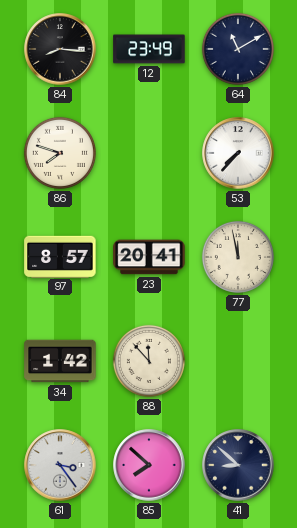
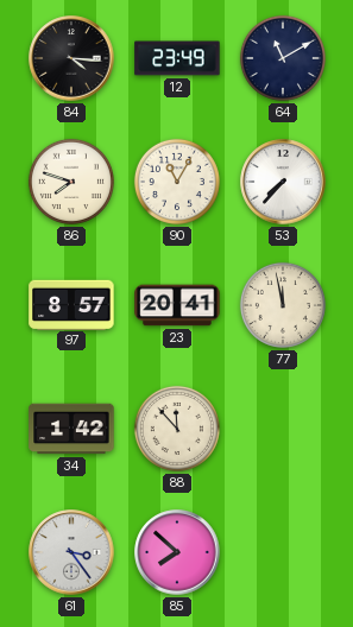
84: 8:16 -> 4:16 (71, 58)
90: none -> 11:05 (177, 182)
41: 8:52 -> none (238, 465)
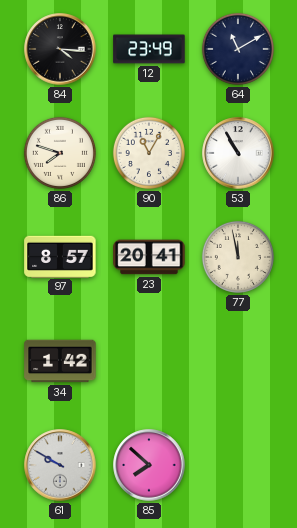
53: 7:37 -> 10:55 (238, 153)
88: 11:53 -> none (177, 429)
61: 3:24 -> 9:50 (60, 465)
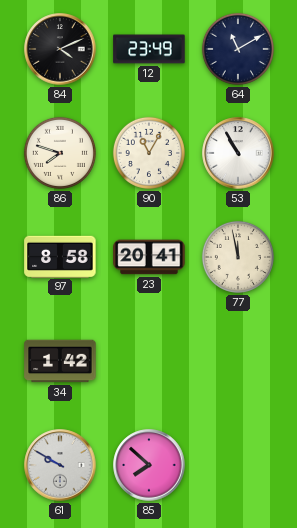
84: 4:16 -> 4:11 (60, 49)
97: 8:57 -> 8:58 (60, 256)
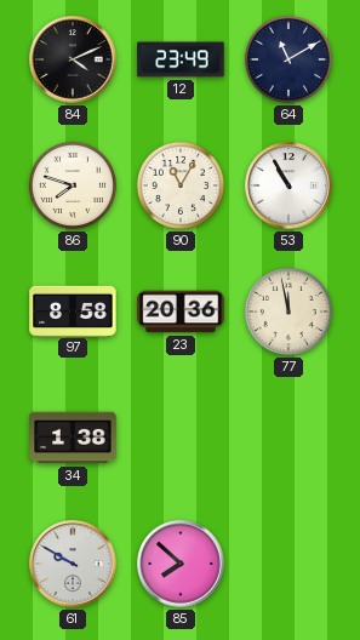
23: 20:41 -> 20:36 (181, 312)
34: 1:42 -> 1:38 (73, 438)
